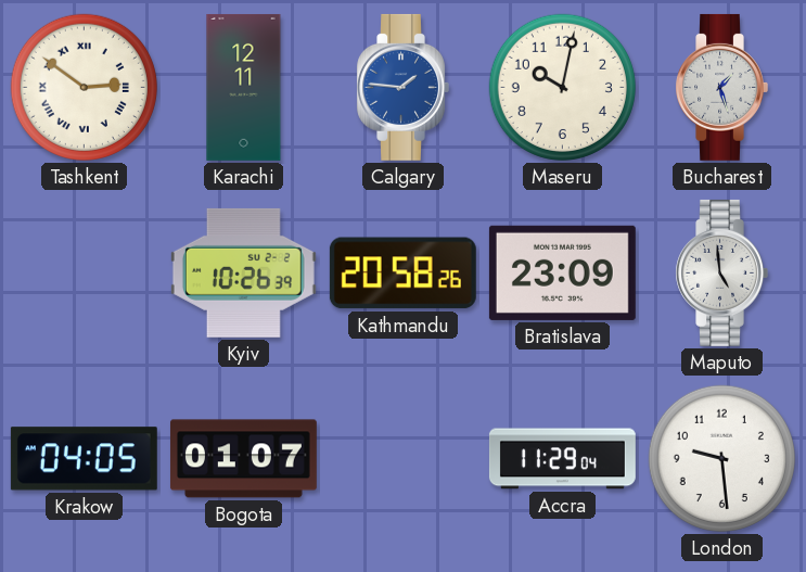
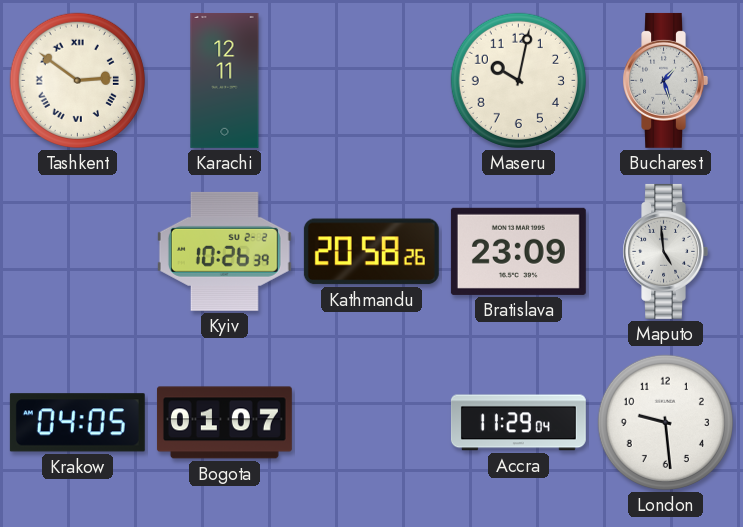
Calgary: 1:46 -> none (402, 87)
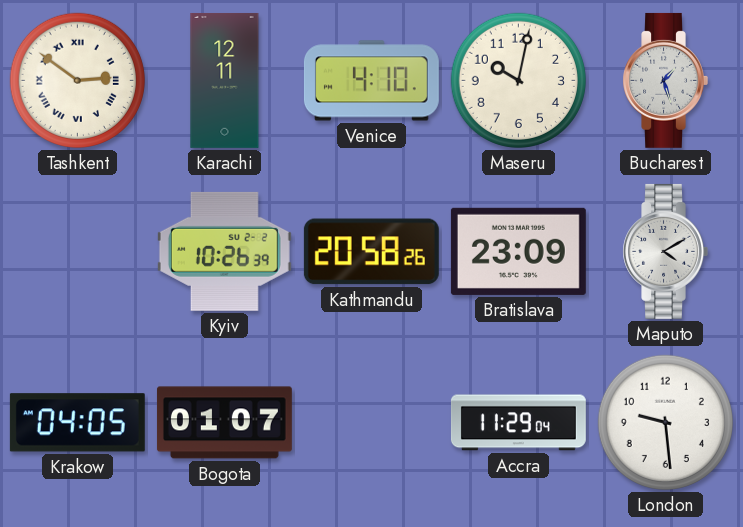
Venice: none -> 4:10 (371, 81)
Maputo: 4:59 -> 4:10 (665, 251)
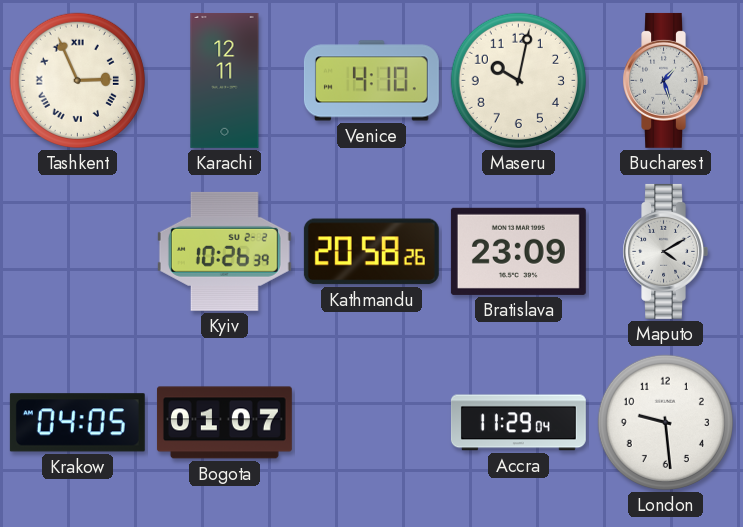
Tashkent: 2:51 -> 2:56 (77, 80)
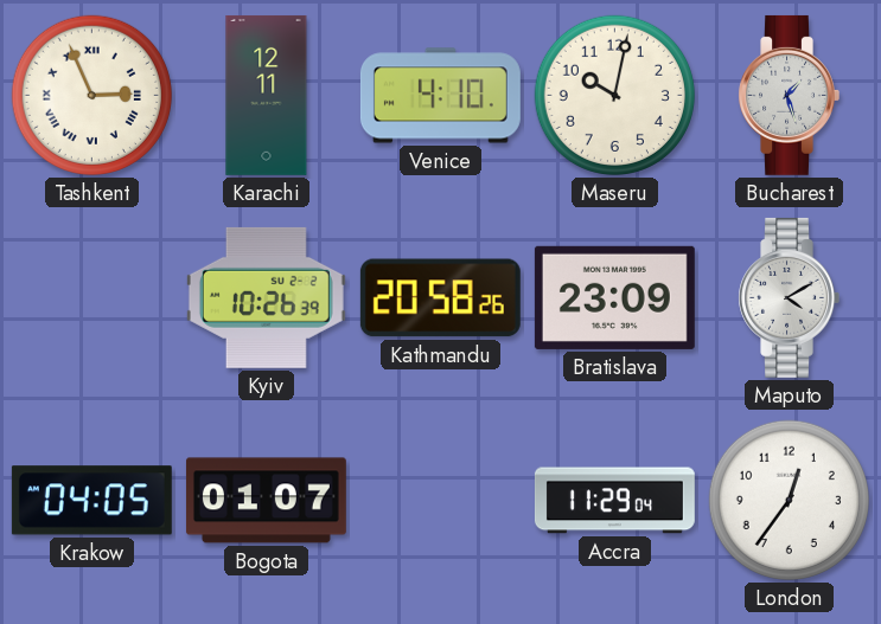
London: 9:29 -> 12:36 (789, 500)
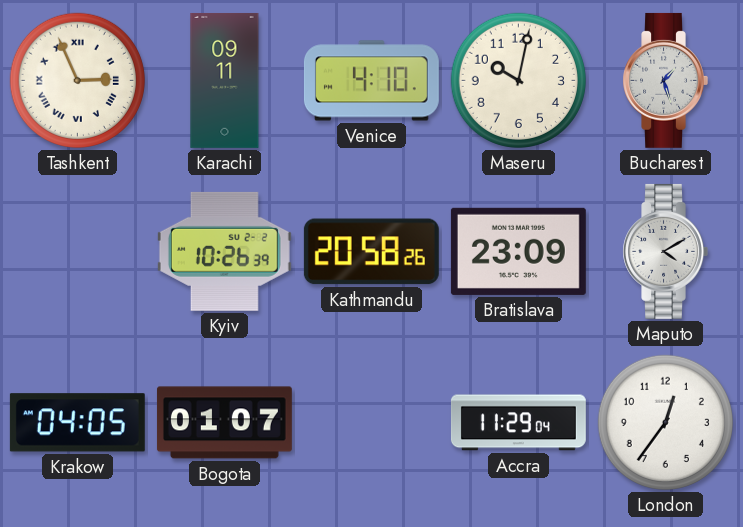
Karachi: 12:11 -> 09:11 (225, 80)
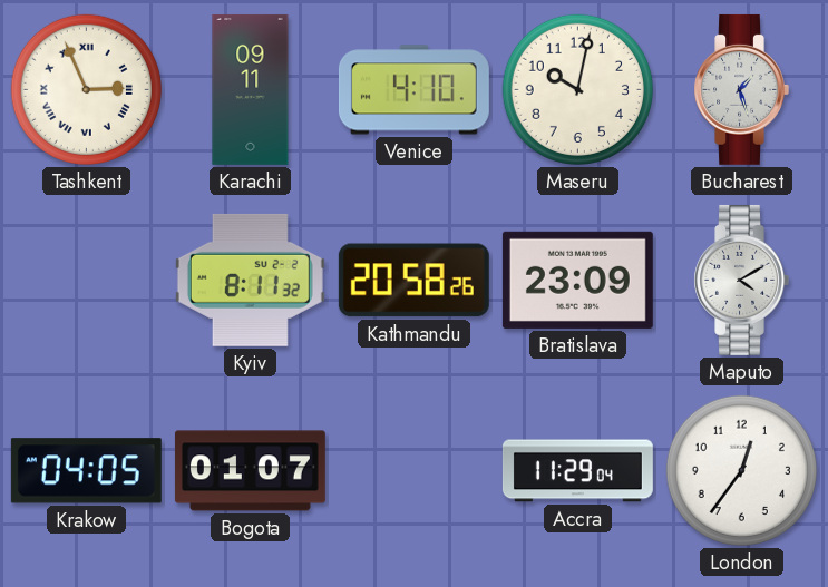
Kyiv: 10:26 -> 8:11 (250, 280)
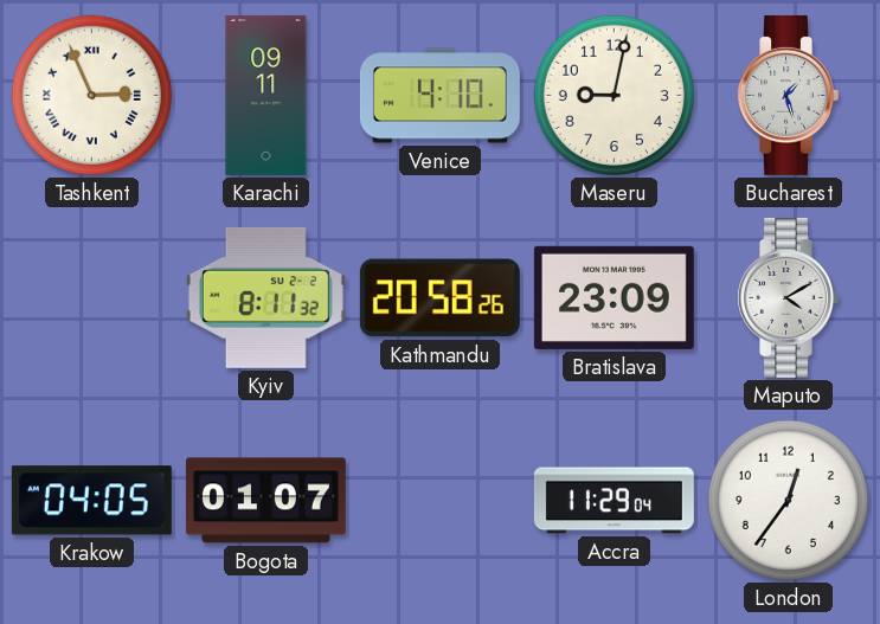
Maseru: 10:02 -> 9:02 (614, 95)
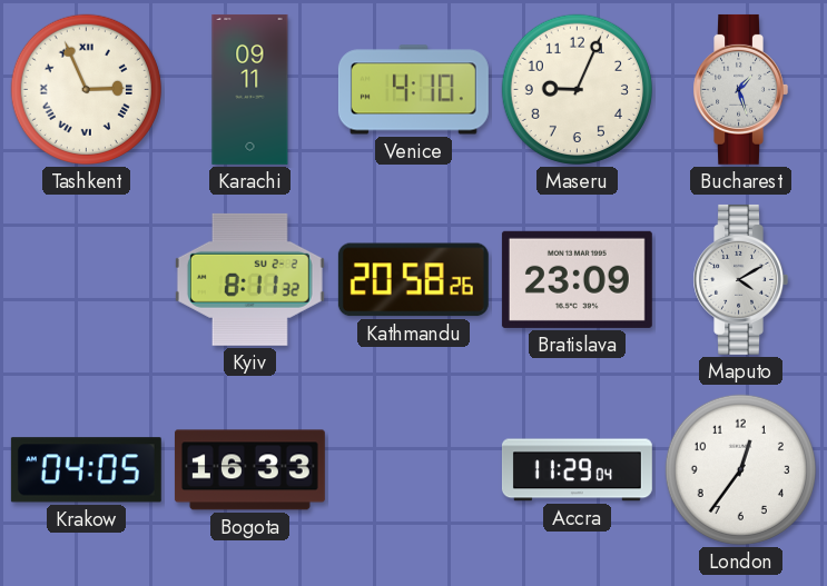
Maseru: 9:02 -> 9:04 (577, 89)
Bogota: 01:07 -> 16:33 (249, 470)
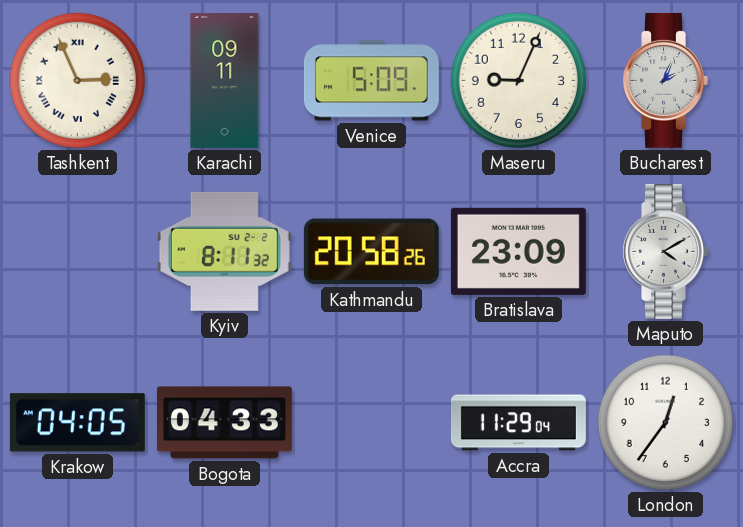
Venice: 4:10 -> 5:09 (371, 81)
Bucharest: 1:27 -> 2:04 (665, 80)
Bogota: 16:33 -> 04:33 (224, 423)
